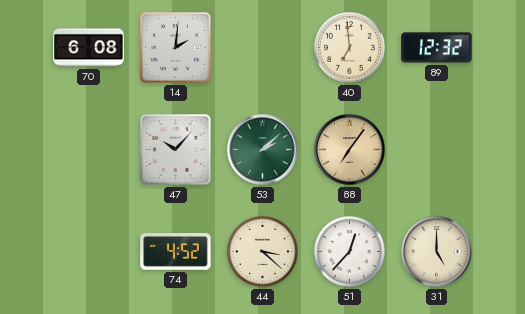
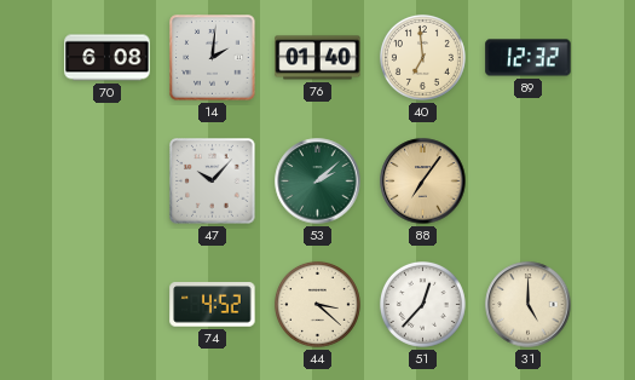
76: none -> 01:40 (318, 58)
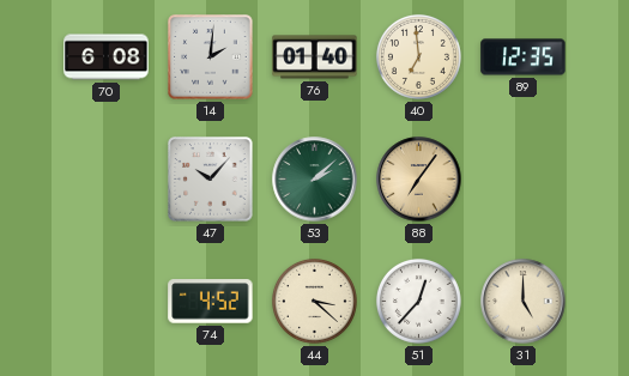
89: 12:32 -> 12:35 (524, 57)
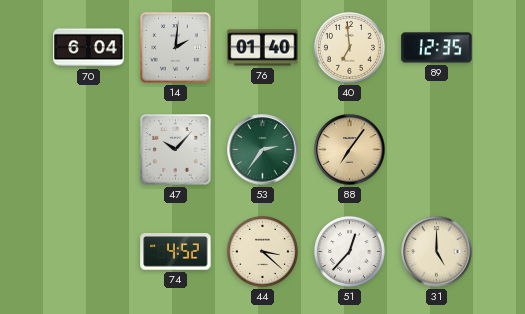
70: 6:08 -> 6:04 (89, 48)
53: 2:08 -> 2:36 (263, 150)
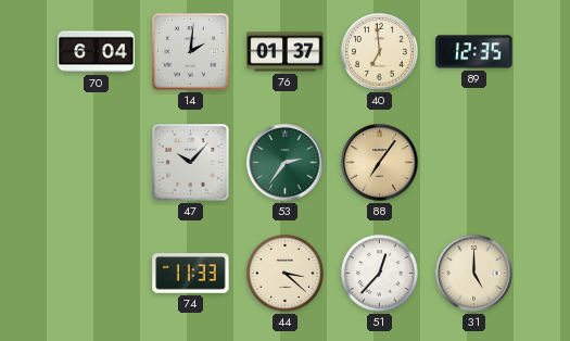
76: 01:40 -> 01:37 (286, 52)
74: 4:52 -> 11:33 (191, 274)
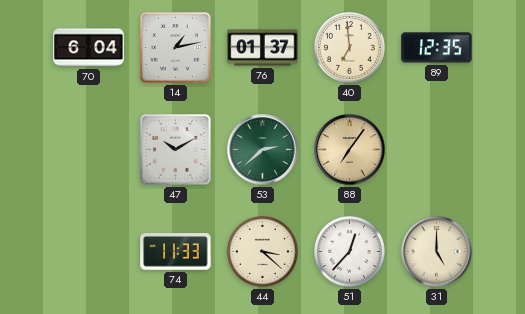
14: 2:01 -> 1:13 (176, 48)
47: 10:07 -> 10:10 (176, 150)
53: 2:36 -> 2:38 (263, 150)
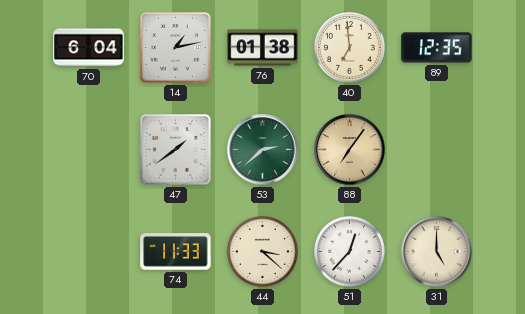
76: 01:37 -> 01:38 (263, 48)
47: 10:10 -> 1:39 (176, 150)
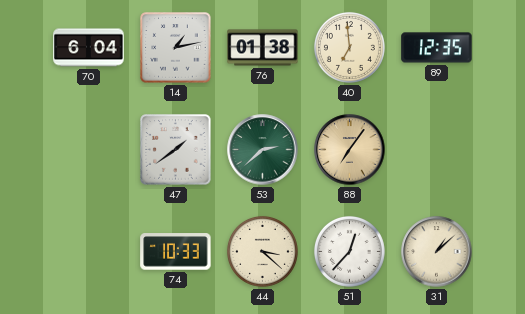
74: 11:33 -> 10:33 (176, 252)
31: 5:00 -> 1:08 (437, 252)
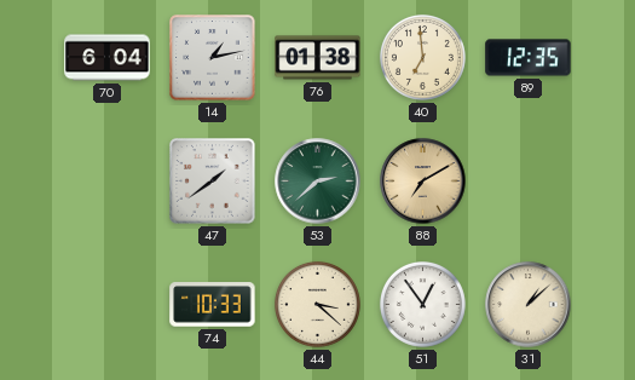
88: 7:06 -> 7:10 (423, 182)
51: 12:37 -> 12:54 (422, 304)
